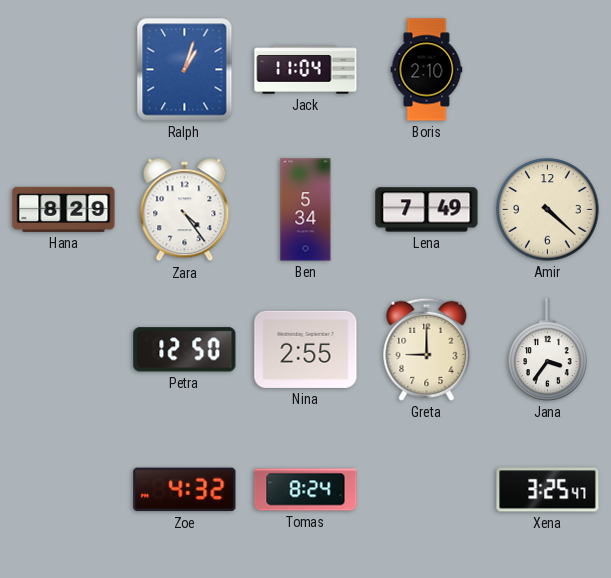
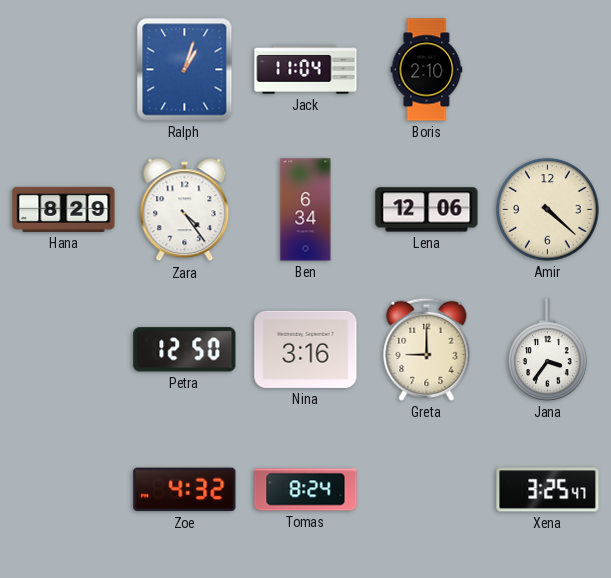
Ben: 5:34 -> 6:34 (306, 210)
Lena: 7:49 -> 12:06 (427, 210)
Nina: 2:55 -> 3:16 (306, 349)
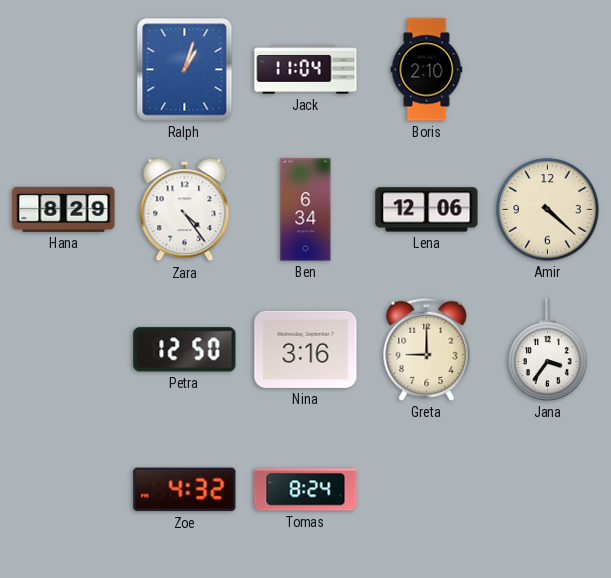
Xena: 3:25 -> none (548, 490)
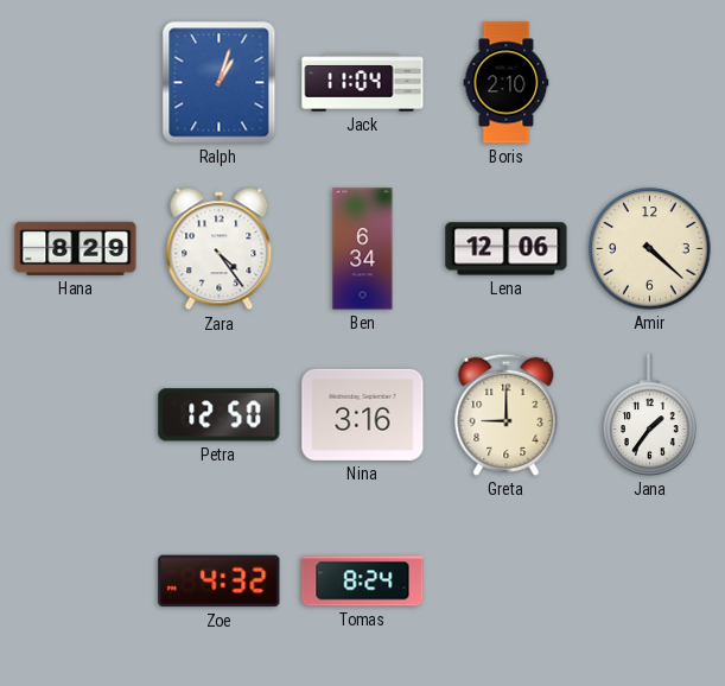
Jana: 3:36 -> 1:36 (650, 415)
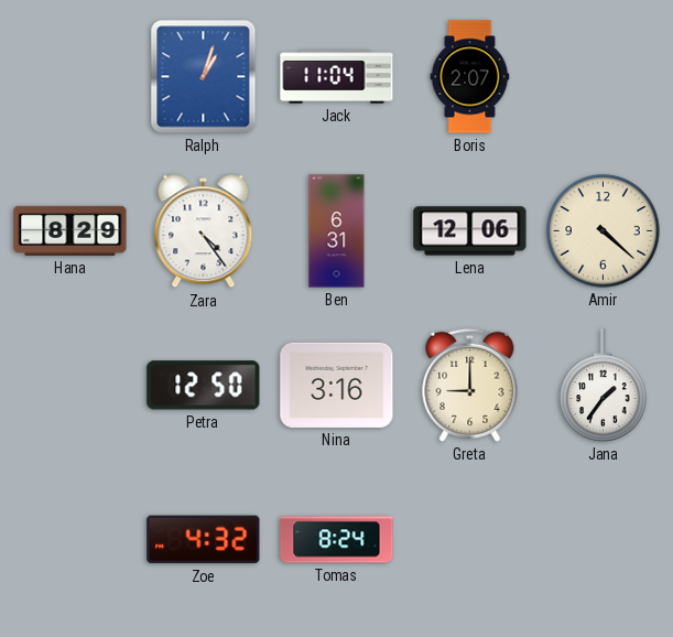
Boris: 2:10 -> 2:07 (470, 77)
Ben: 6:34 -> 6:31 (337, 231)
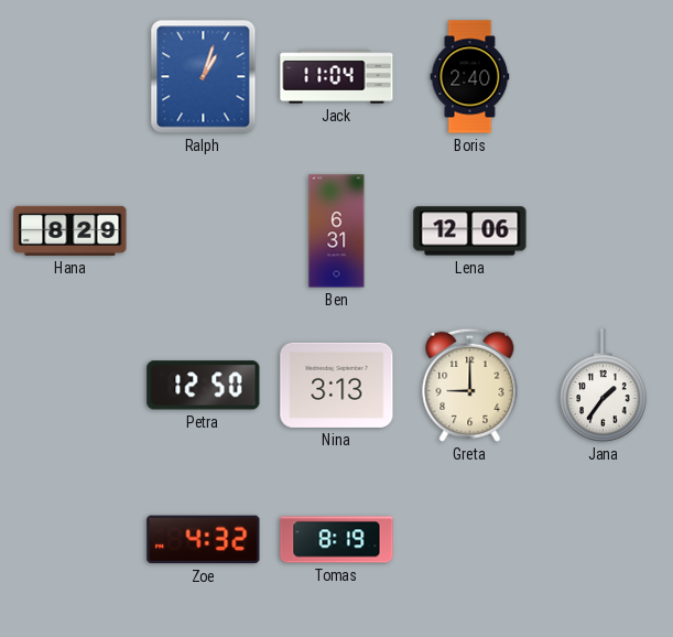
Boris: 2:07 -> 2:40 (470, 77)
Zara: 4:24 -> none (204, 231)
Amir: 4:22 -> none (604, 231)
Nina: 3:16 -> 3:13 (337, 385)
Tomas: 8:24 -> 8:19 (337, 540)
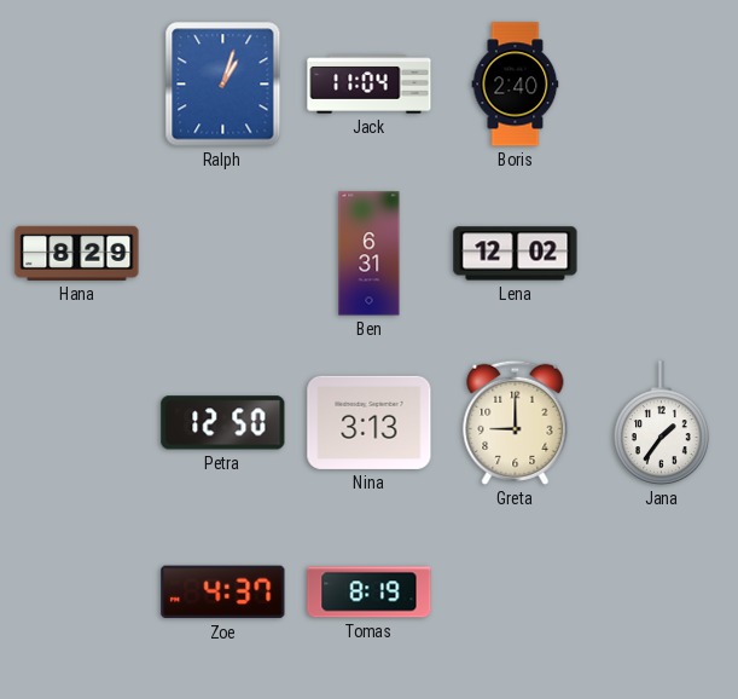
Lena: 12:06 -> 12:02 (516, 254)
Zoe: 4:32 -> 4:37 (223, 593)
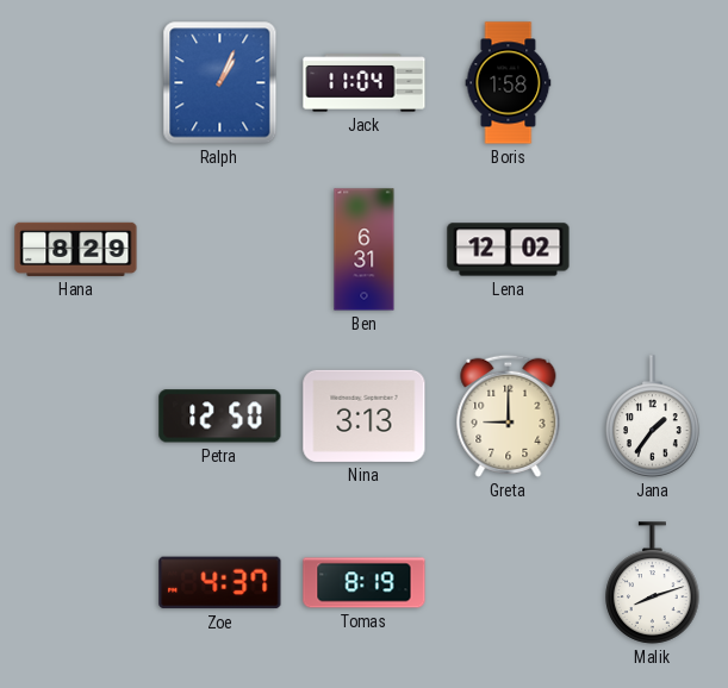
Ralph: 1:03 -> 1:04 (220, 83)
Boris: 2:40 -> 1:58 (509, 83)
Malik: none -> 8:12 (653, 583)
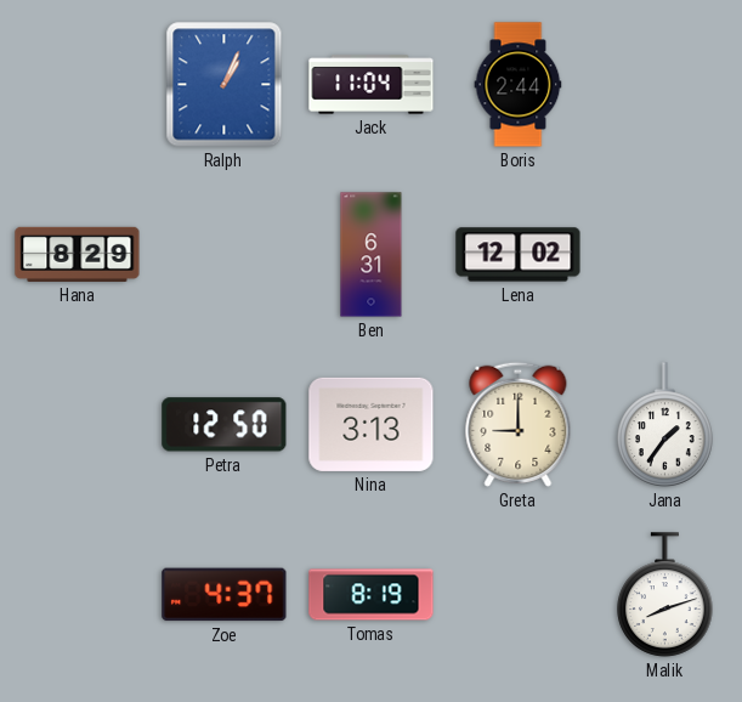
Boris: 1:58 -> 2:44 (519, 85)
